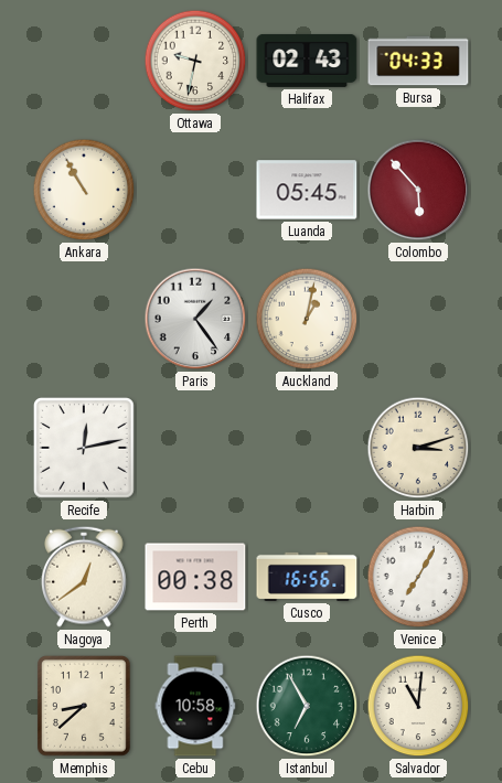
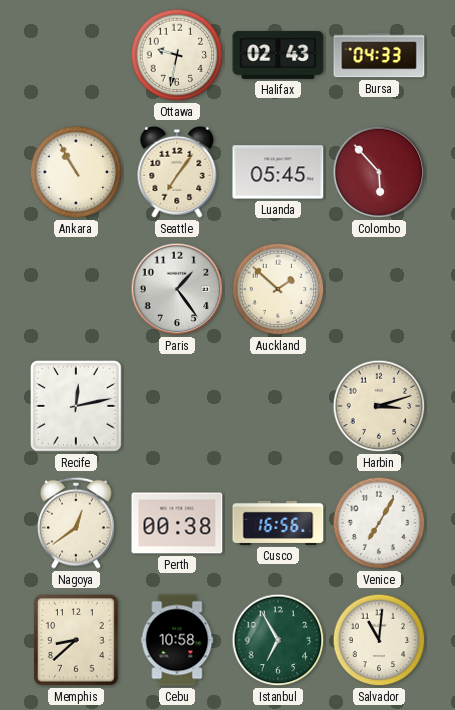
Seattle: none -> 7:06 (177, 172)
Auckland: 1:02 -> 1:52 (278, 289)
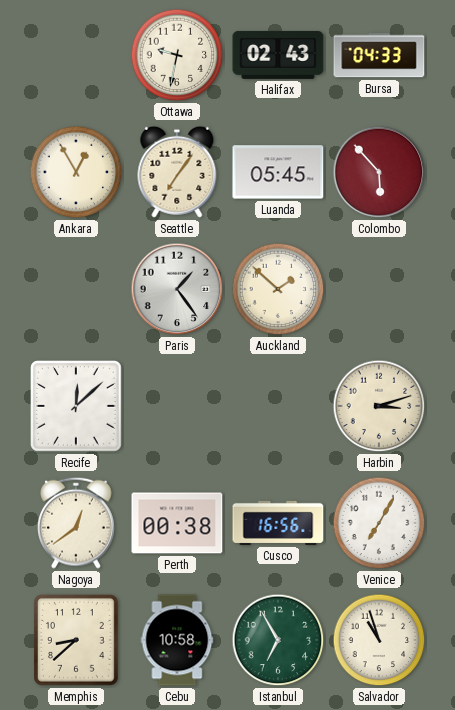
Ankara: 10:55 -> 12:55 (76, 172)
Recife: 12:13 -> 12:08 (77, 407)
Salvador: 11:01 -> 10:57 (379, 640)
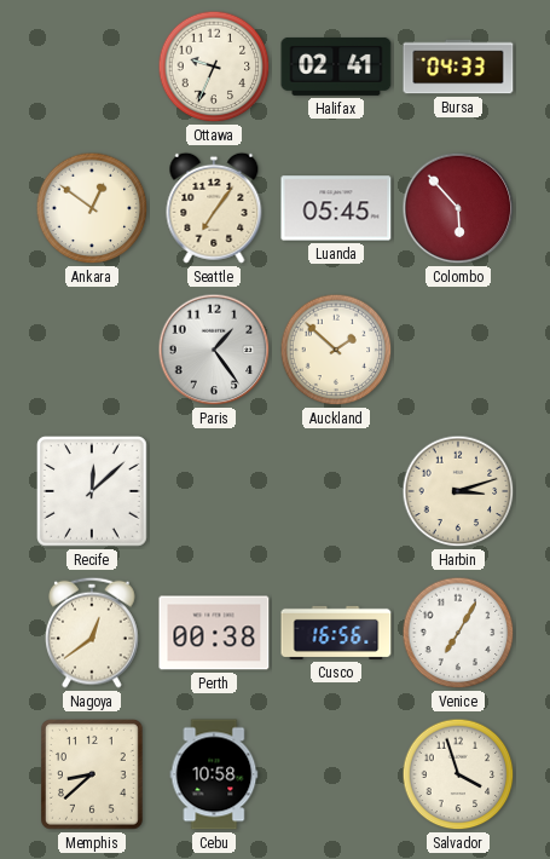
Ottawa: 9:32 -> 9:34 (214, 67)
Halifax: 02:43 -> 02:41 (336, 67)
Ankara: 12:55 -> 12:51 (92, 208)
Istanbul: 6:55 -> none (278, 640)
Salvador: 10:57 -> 3:57 (458, 774)
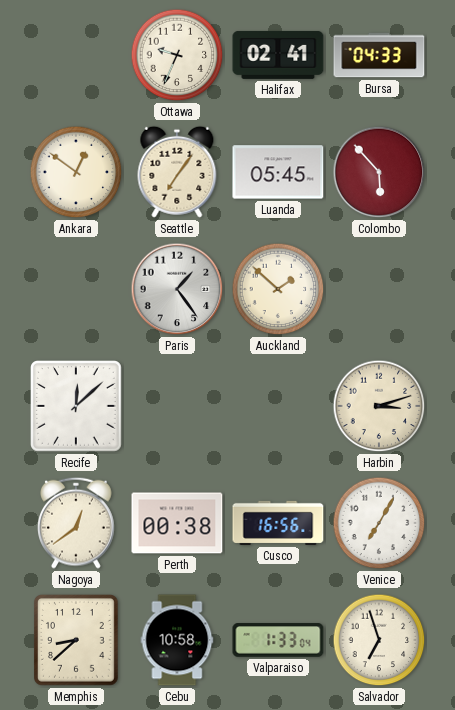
Valparaiso: none -> 1:33 (278, 640)
Salvador: 3:57 -> 6:57 (379, 640)
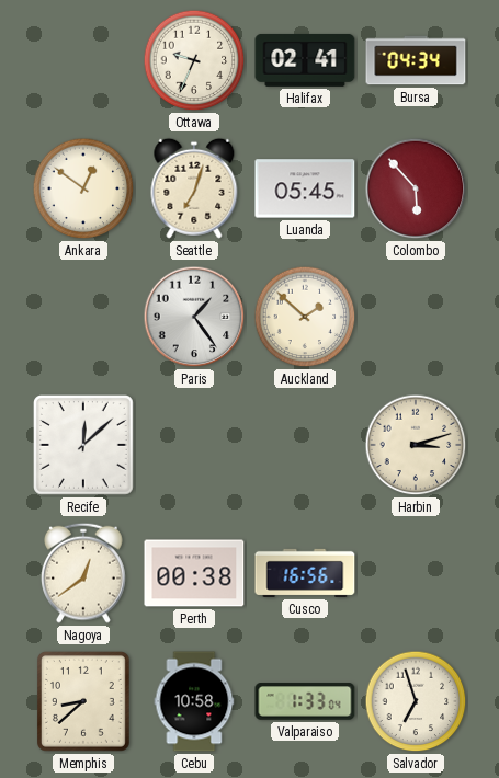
Bursa: 04:33 -> 04:34 (416, 60)
Seattle: 7:06 -> 7:03 (194, 188)
Venice: 7:05 -> none (379, 523)
